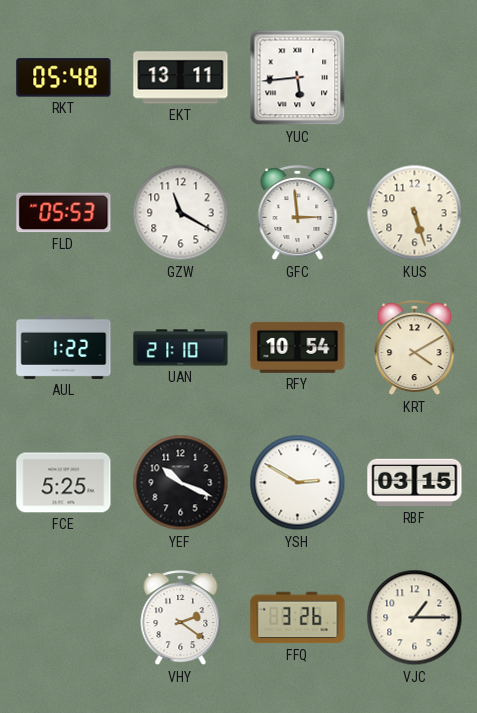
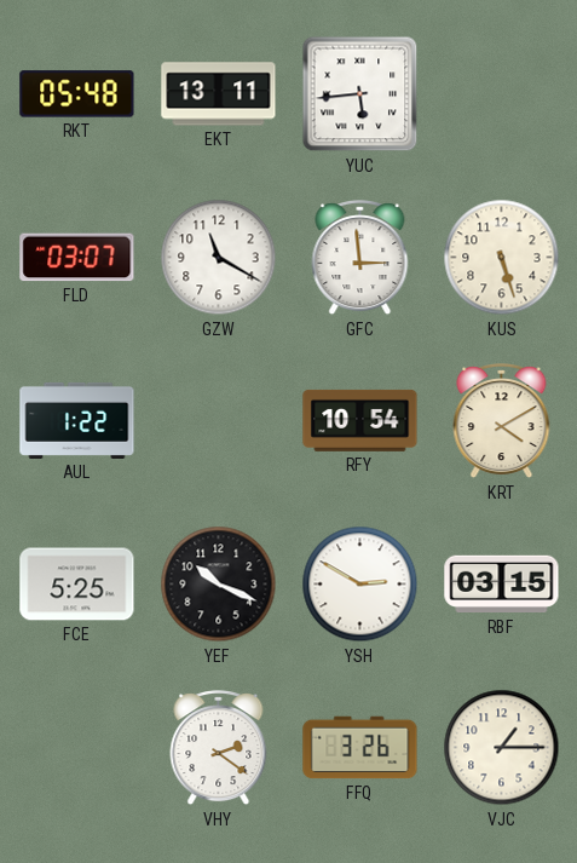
FLD: 05:53 -> 03:07 (77, 258)
UAN: 21:10 -> none (181, 348)
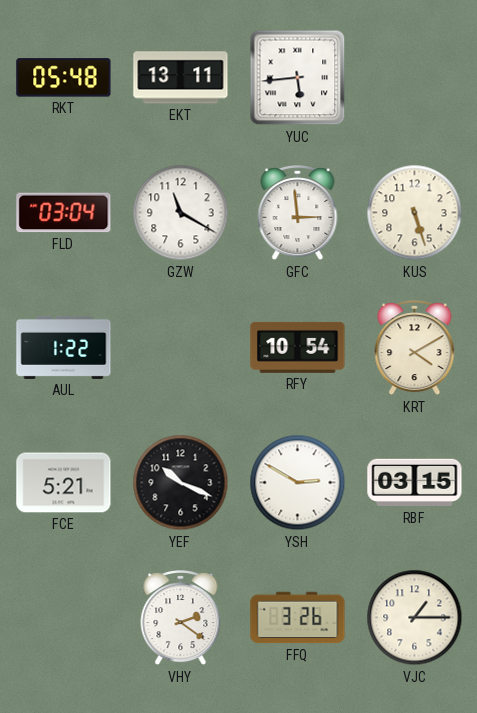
FLD: 03:07 -> 03:04 (64, 213)
FCE: 5:25 -> 5:21 (64, 483)
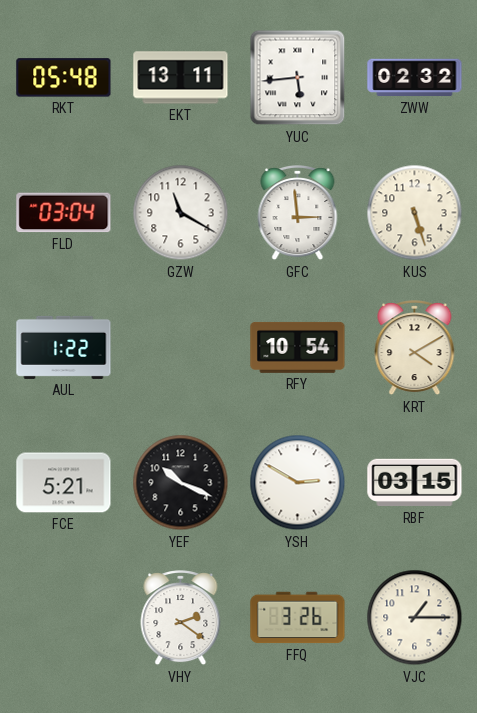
ZWW: none -> 02:32 (415, 78)
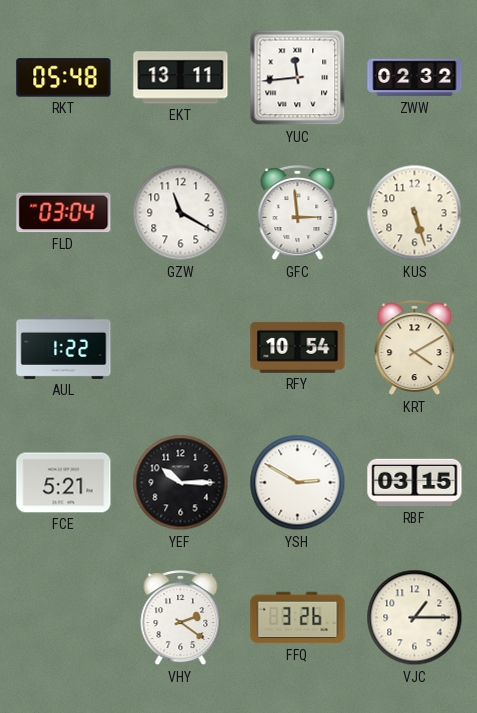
YUC: 5:44 -> 11:44 (298, 78)
YEF: 10:19 -> 10:15 (181, 483)
